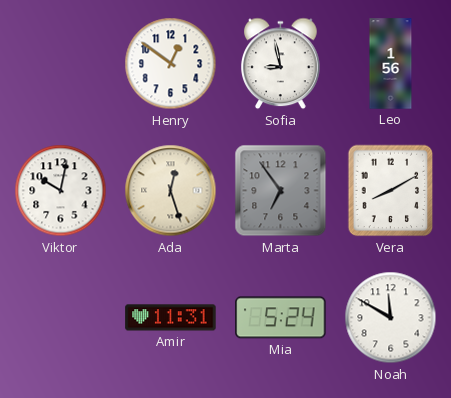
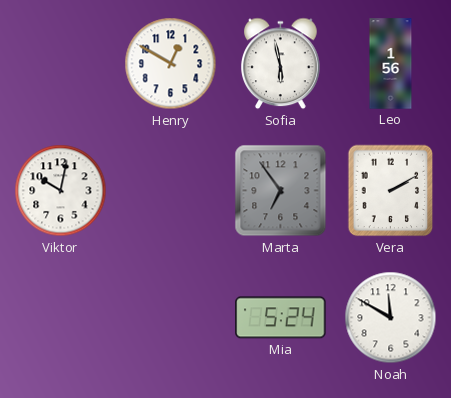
Henry: 12:51 -> 12:50 (171, 64)
Sofia: 8:58 -> 5:58 (281, 64)
Ada: 12:27 -> none (171, 191)
Vera: 8:10 -> 2:10 (391, 191)
Amir: 11:31 -> none (171, 318)
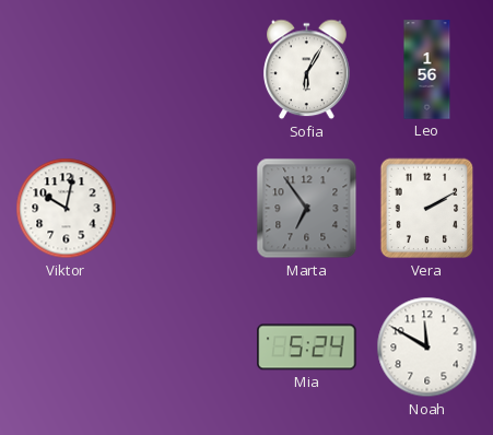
Henry: 12:50 -> none (171, 64)
Sofia: 5:58 -> 6:05 (307, 70)
